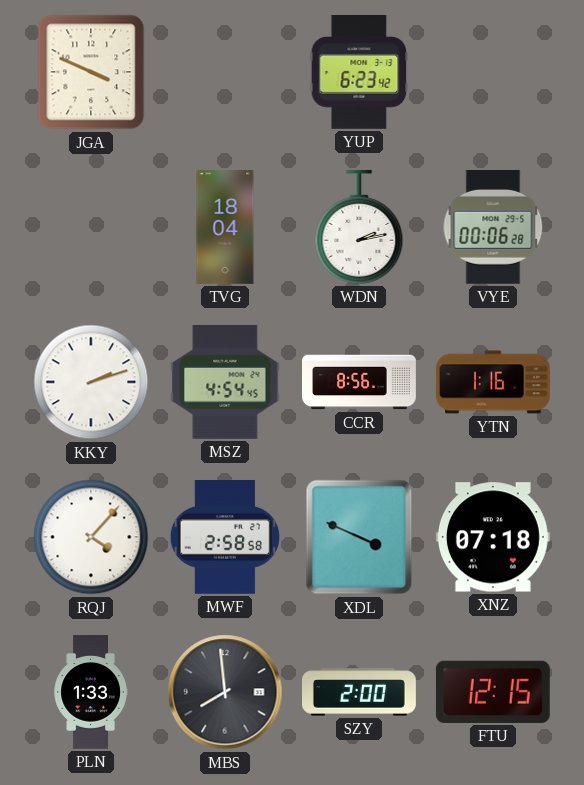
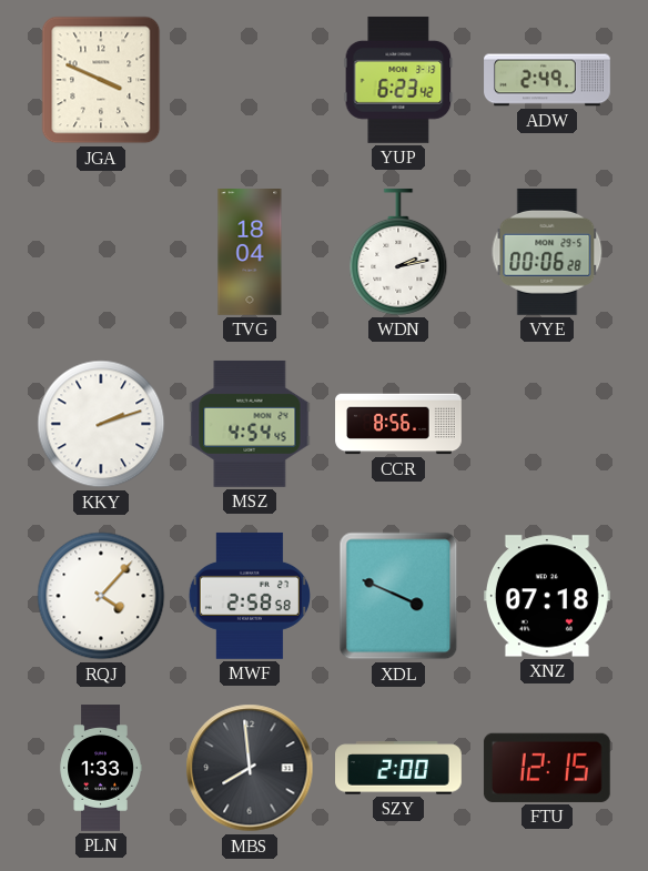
ADW: none -> 2:49 (547, 80)
YTN: 1:16 -> none (494, 382)
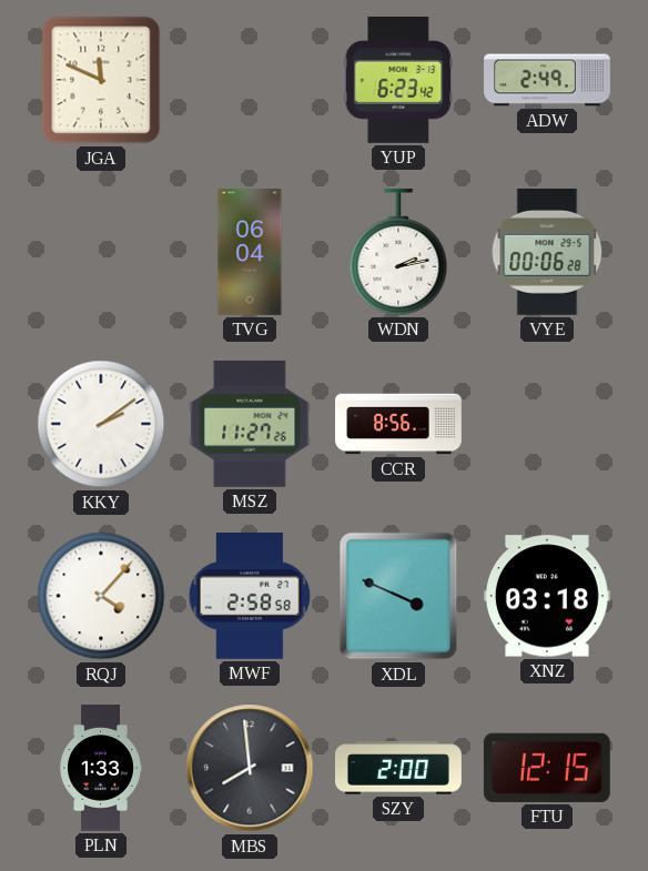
JGA: 3:49 -> 11:49 (101, 80)
TVG: 18:04 -> 06:04 (250, 253)
KKY: 2:12 -> 2:09 (101, 424)
MSZ: 4:54 -> 11:27 (250, 424)
XNZ: 07:18 -> 03:18 (547, 596)
